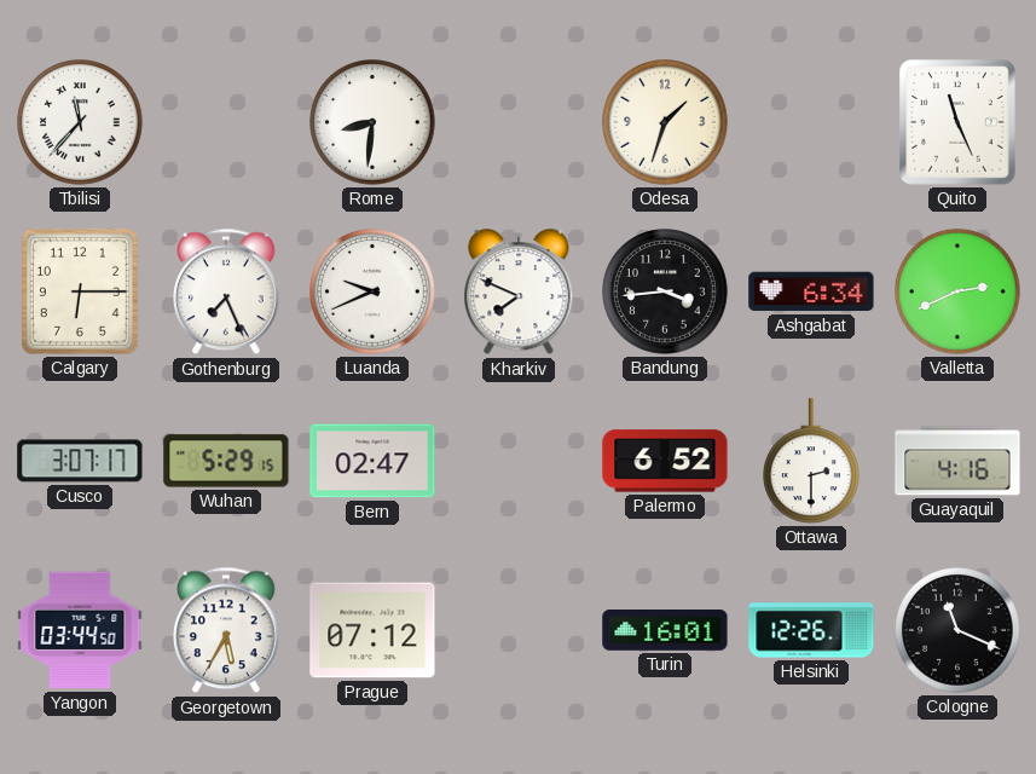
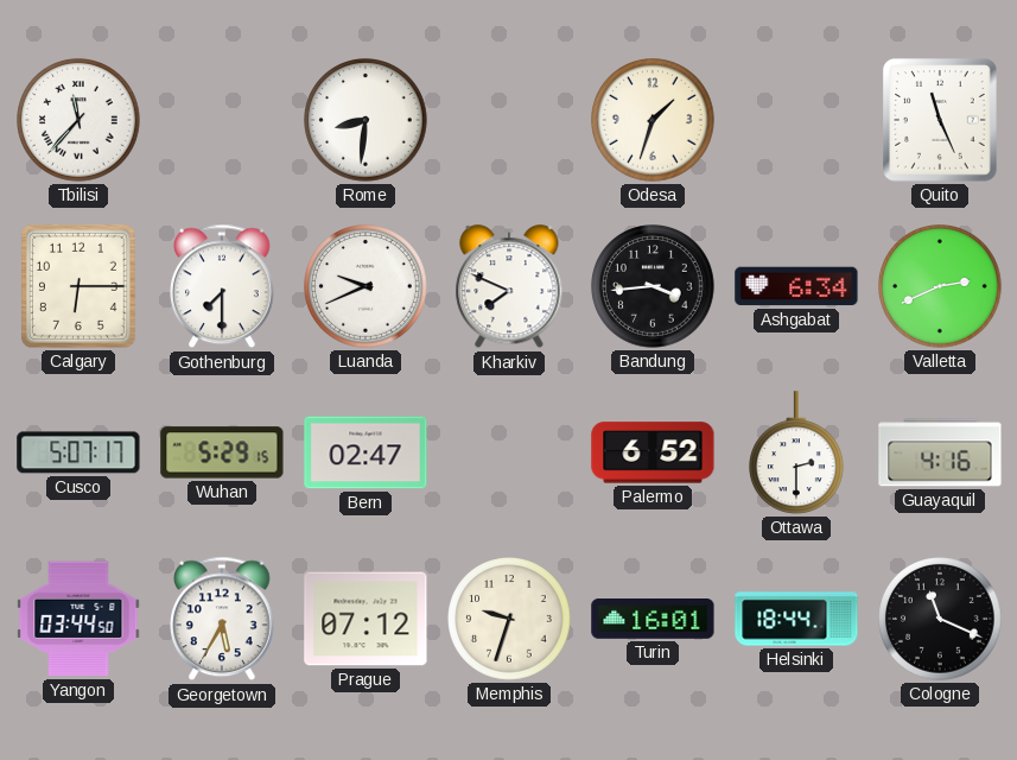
Gothenburg: 7:26 -> 7:30 (222, 286)
Cusco: 3:07 -> 5:07 (78, 452)
Memphis: none -> 9:33 (509, 619)
Helsinki: 12:26 -> 18:44 (796, 619)
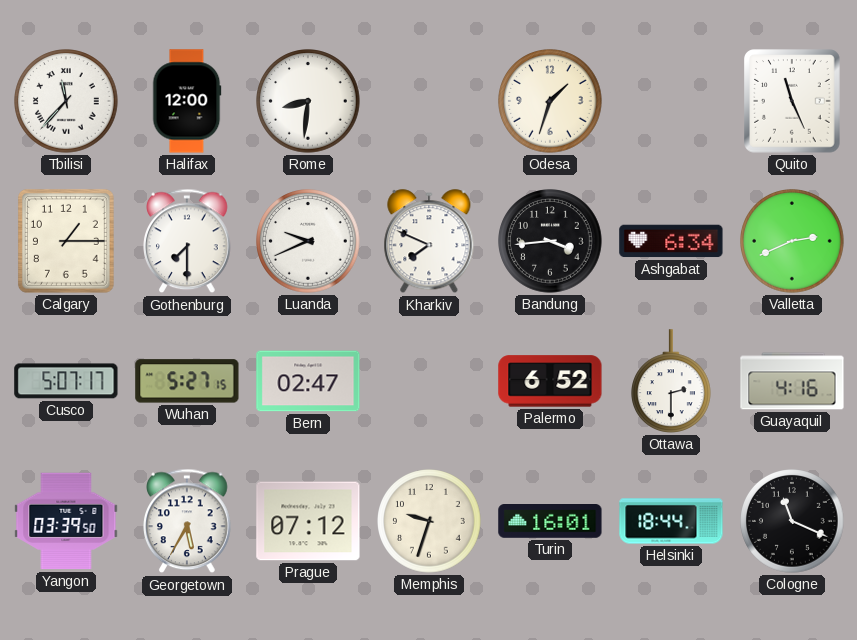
Halifax: none -> 12:00 (187, 101)
Calgary: 6:15 -> 1:15 (66, 241)
Wuhan: 5:29 -> 5:27 (187, 381)
Yangon: 03:44 -> 03:39 (66, 521)
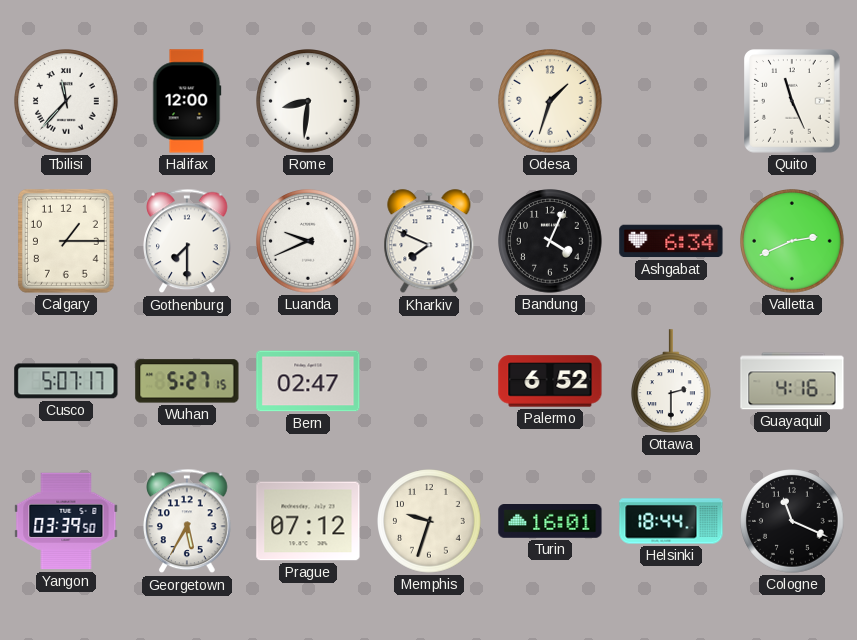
Bandung: 3:44 -> 4:04 (550, 241)
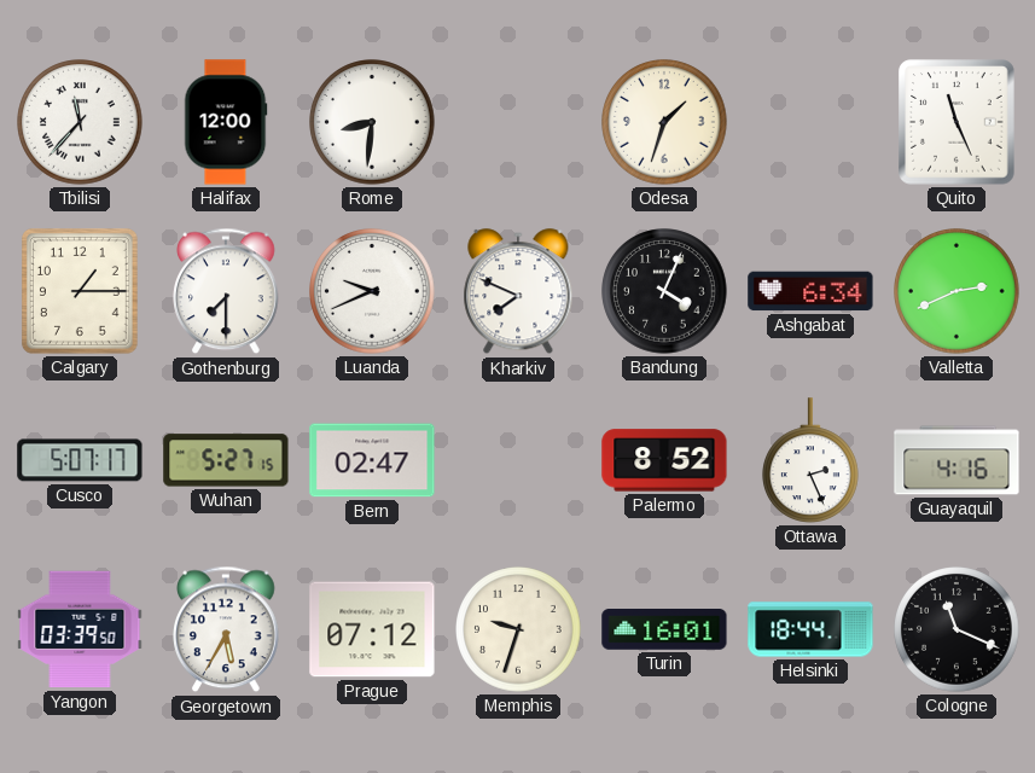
Palermo: 6:52 -> 8:52 (664, 460)
Ottawa: 2:30 -> 2:26 (812, 460)
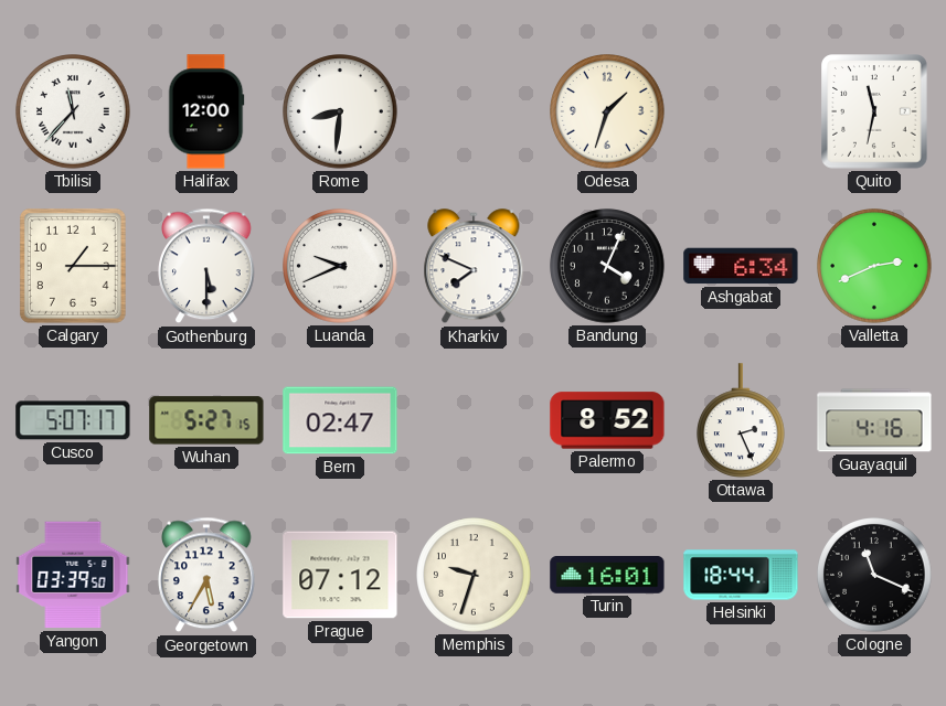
Quito: 11:26 -> 11:32 (874, 111)
Gothenburg: 7:30 -> 5:30 (206, 266)
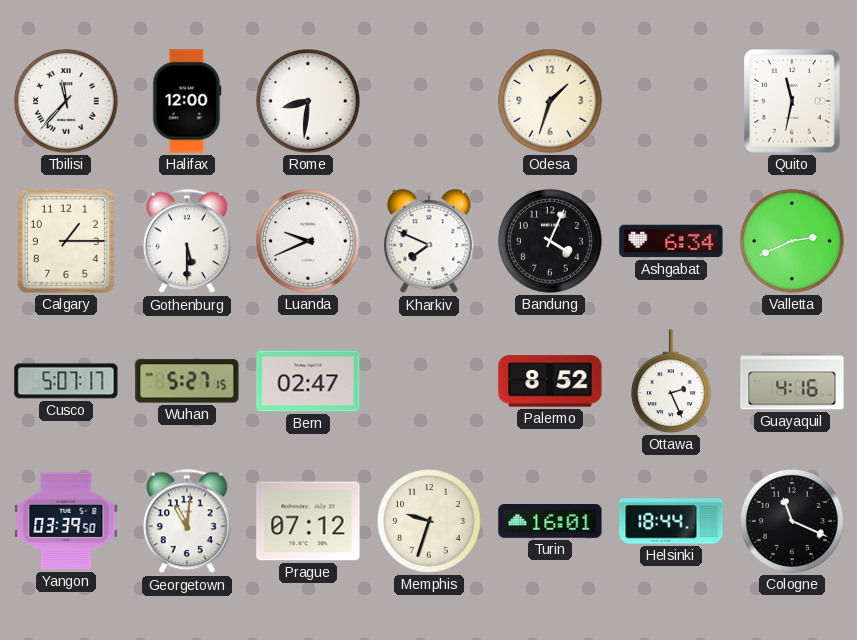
Georgetown: 5:35 -> 11:01 (187, 521)
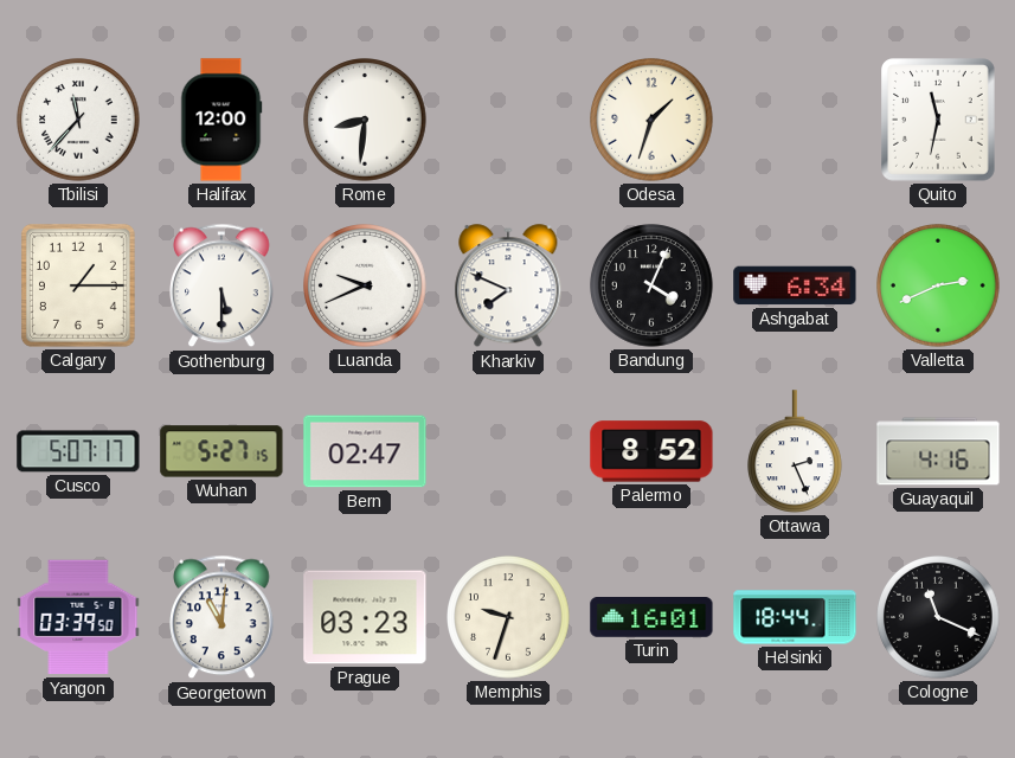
Prague: 07:12 -> 03:23 (365, 617)
